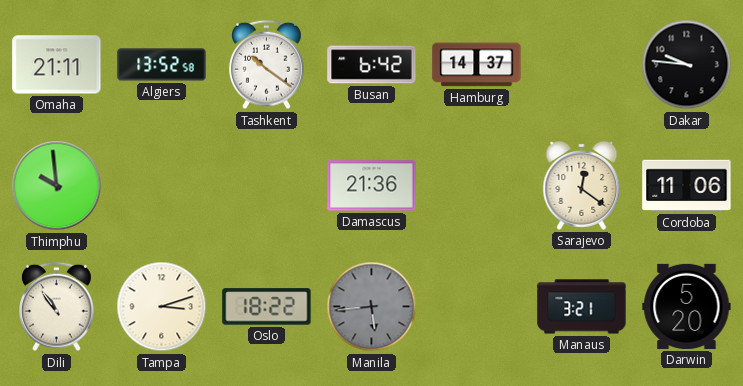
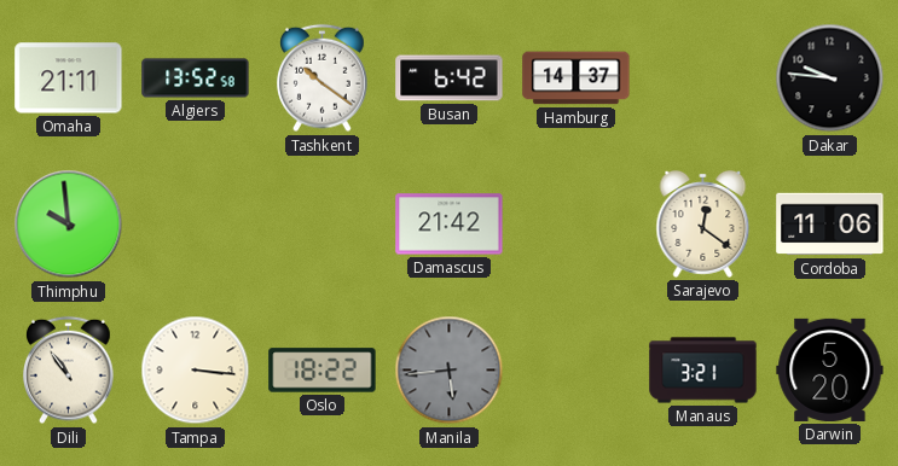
Damascus: 21:36 -> 21:42 (450, 225)
Tampa: 3:12 -> 3:16 (196, 371)
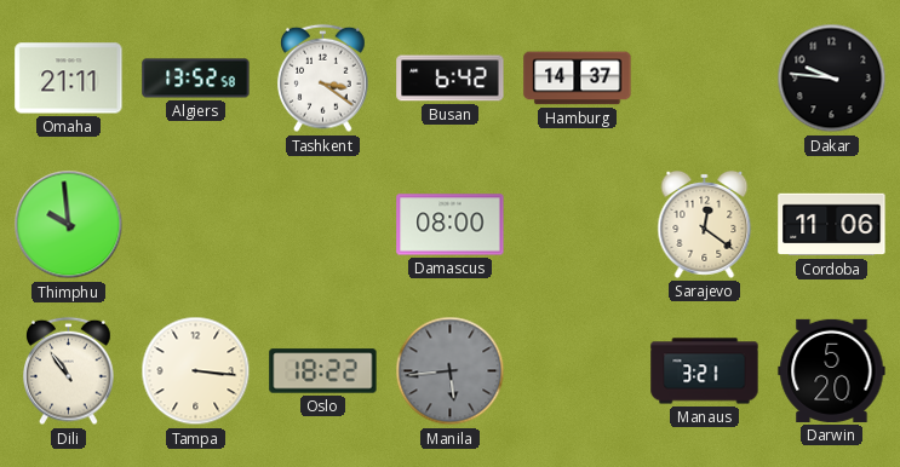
Tashkent: 10:21 -> 3:21 (323, 79)
Damascus: 21:42 -> 08:00 (451, 225)
